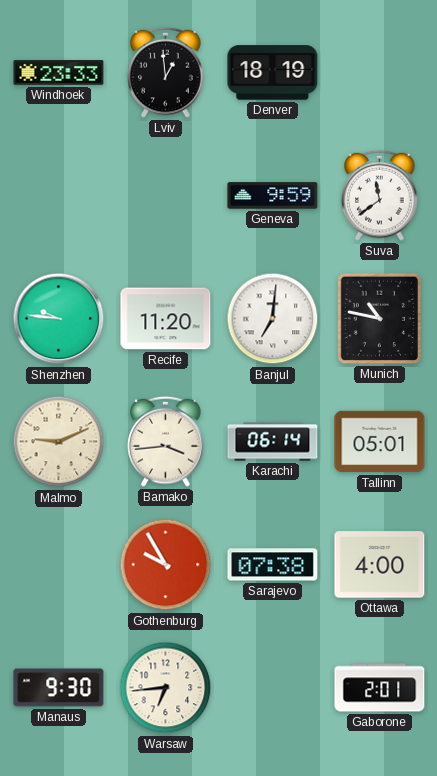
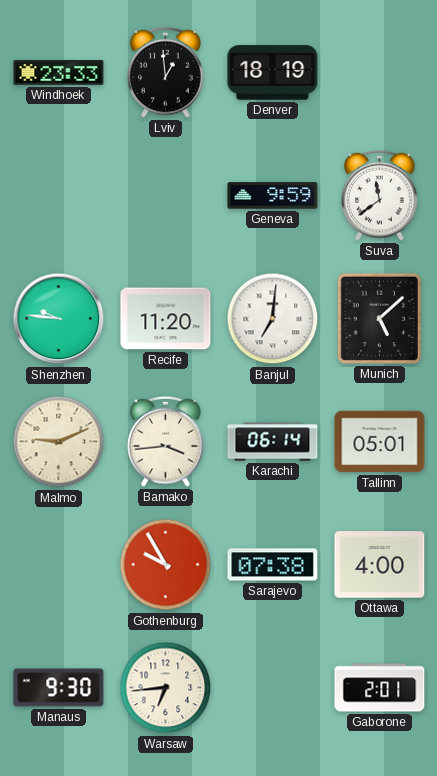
Munich: 10:47 -> 5:08 (379, 318)
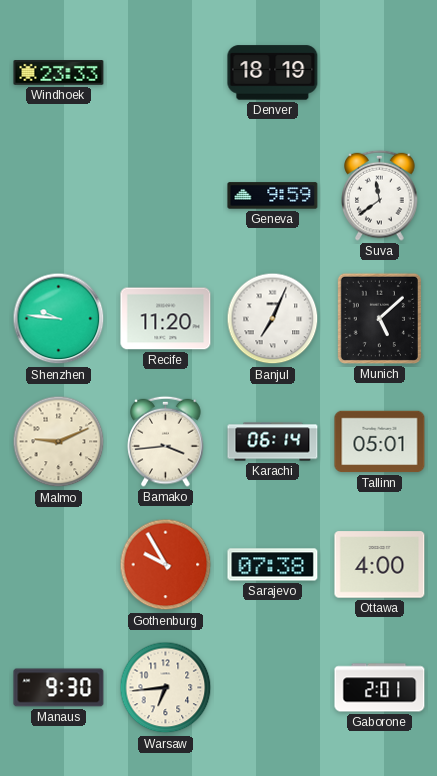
Lviv: 12:59 -> none (166, 72)
Banjul: 7:01 -> 7:04 (273, 319)
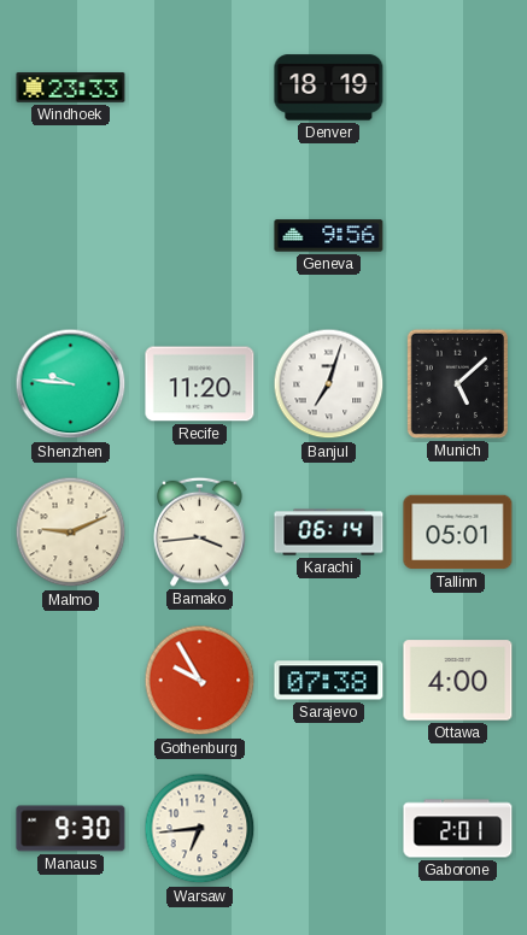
Geneva: 9:59 -> 9:56 (329, 236)
Suva: 11:39 -> none (380, 195)
Banjul: 7:04 -> 7:03 (329, 384)
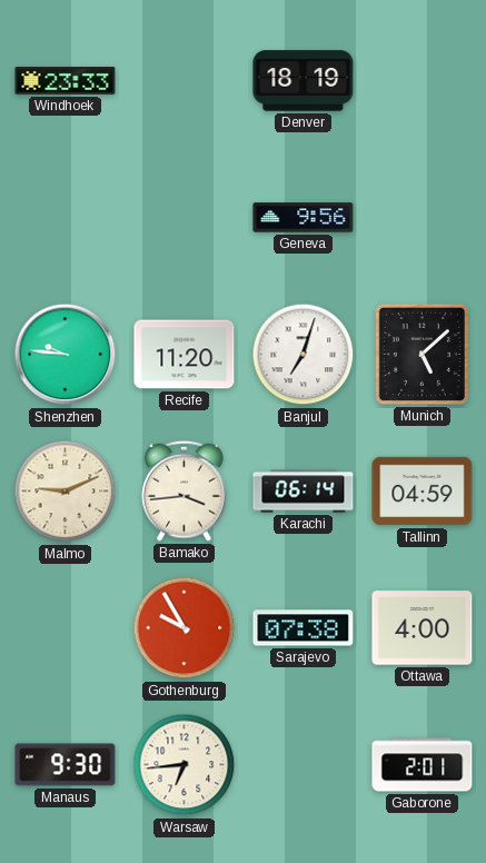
Tallinn: 05:01 -> 04:59 (423, 492)
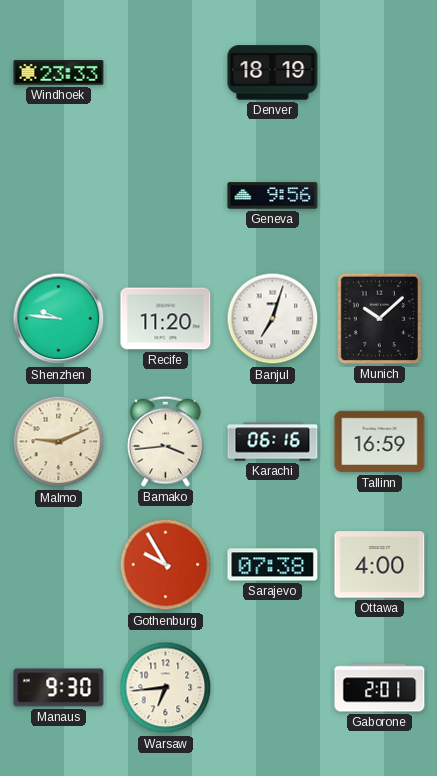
Munich: 5:08 -> 10:08 (379, 318)
Karachi: 06:14 -> 06:16 (273, 442)
Tallinn: 04:59 -> 16:59 (380, 442)
